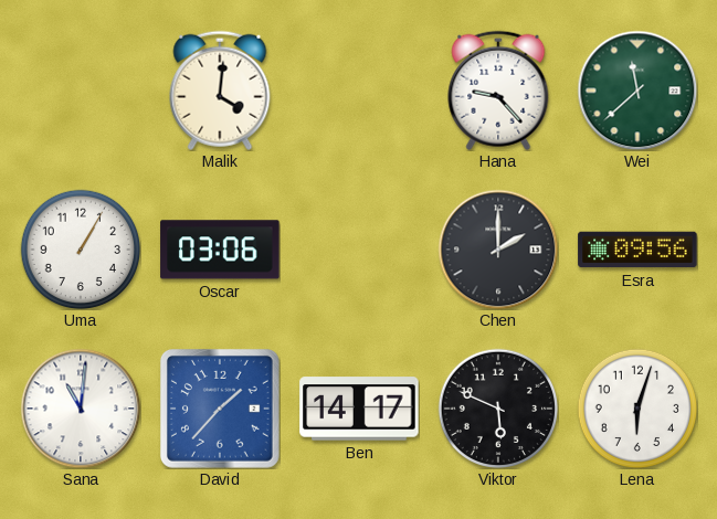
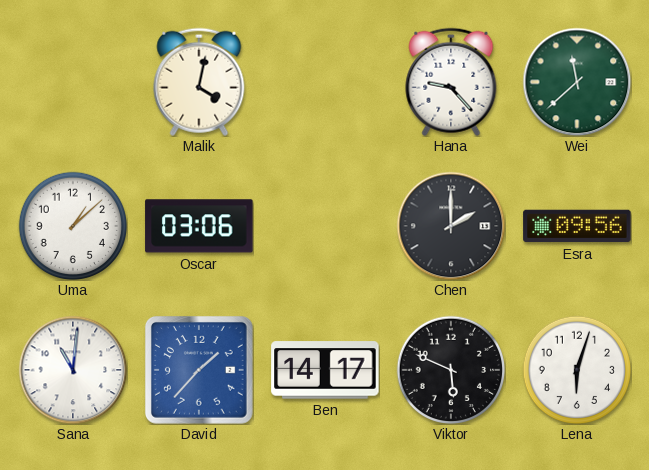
Malik: 4:01 -> 4:02 (199, 82)
Uma: 1:05 -> 1:08 (72, 225)
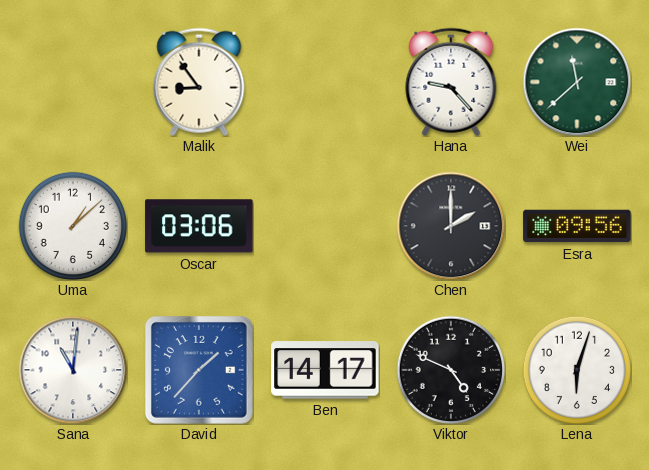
Malik: 4:02 -> 8:54 (199, 82)
Viktor: 5:49 -> 4:49 (450, 369)
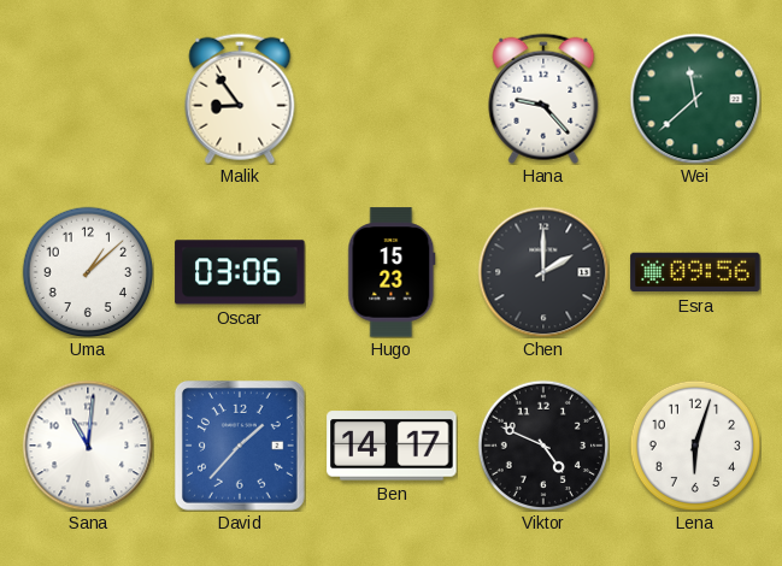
Hugo: none -> 15:23 (392, 272)
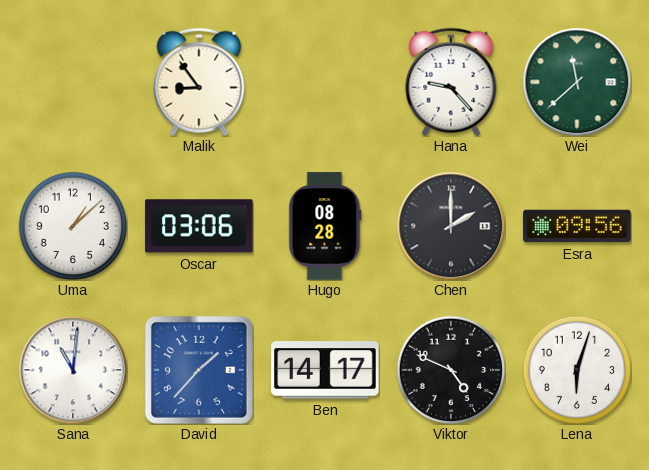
Hugo: 15:23 -> 08:28 (325, 226)
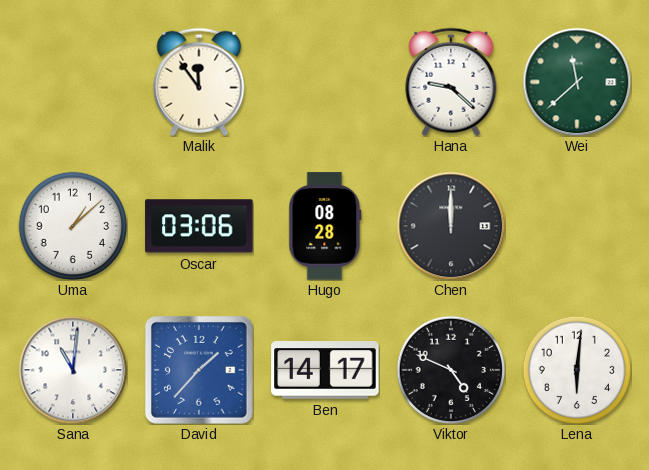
Malik: 8:54 -> 11:54 (199, 82)
Hana: 9:23 -> 9:22 (451, 82)
Chen: 2:00 -> 12:00 (451, 226)
Esra: 09:56 -> none (577, 226)
Lena: 6:03 -> 6:01 (576, 369)
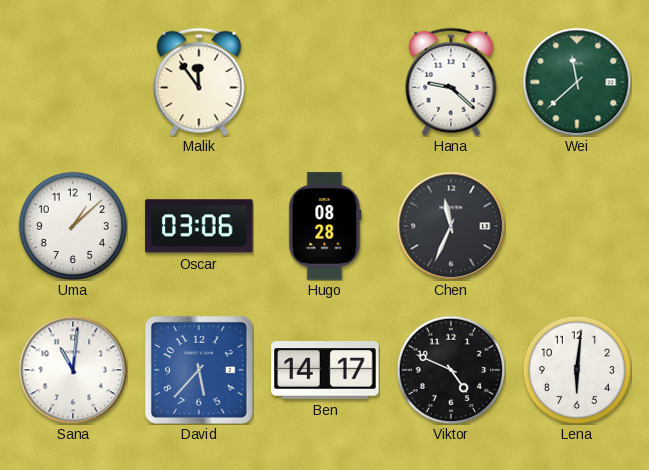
Chen: 12:00 -> 11:34 (451, 226)
David: 1:37 -> 5:37 (199, 370)
